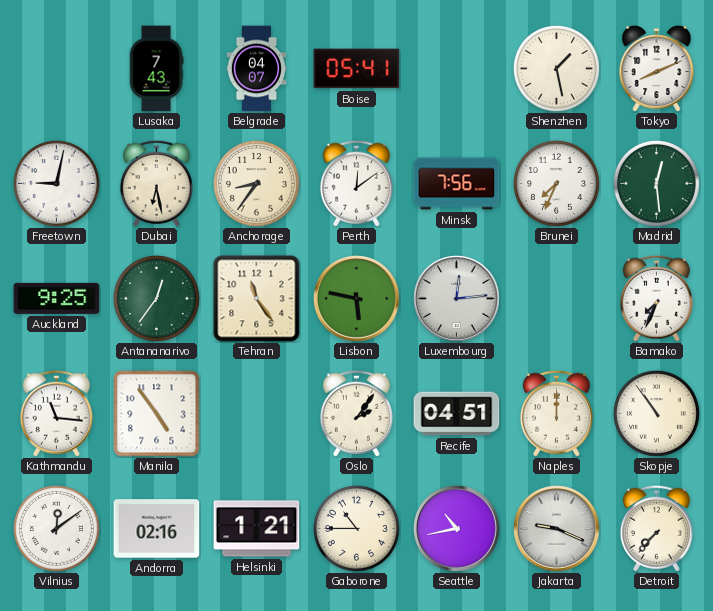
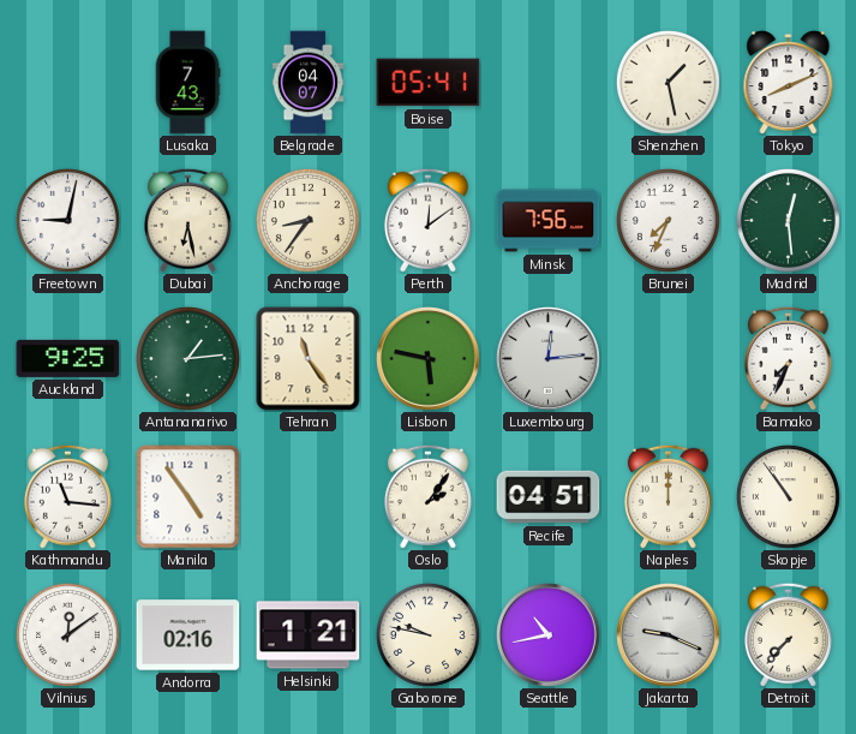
Antananarivo: 12:36 -> 1:14 (187, 358)
Gaborone: 10:45 -> 9:47 (427, 634)
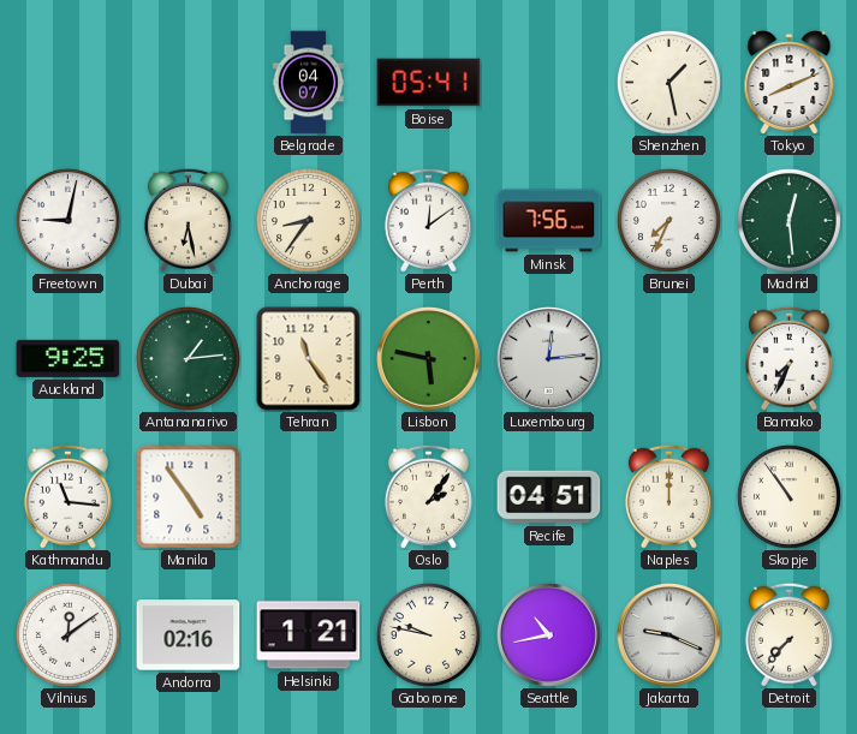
Lusaka: 7:43 -> none (187, 83)
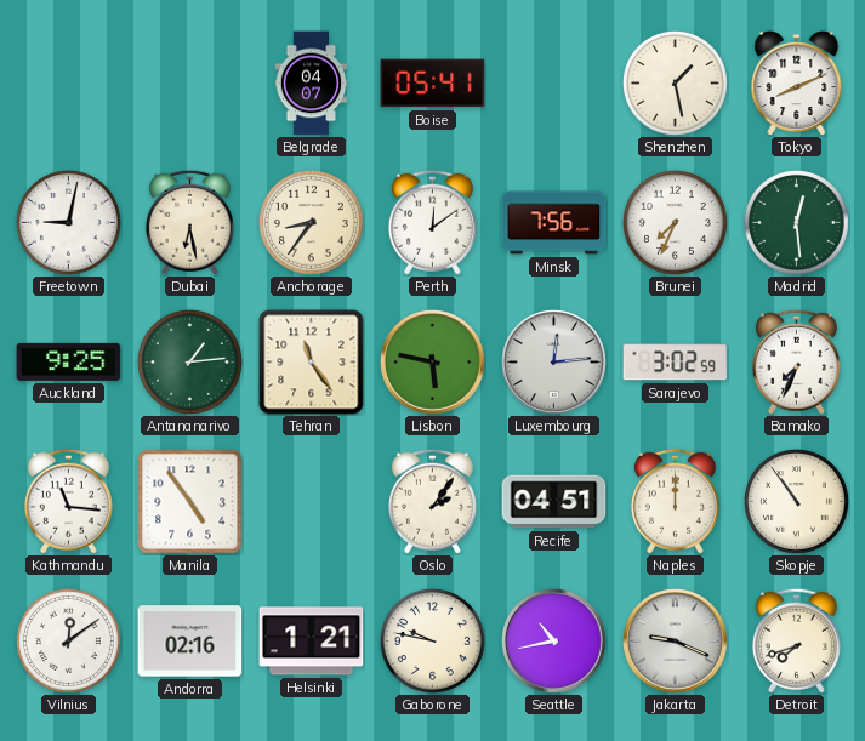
Sarajevo: none -> 3:02 (676, 363)
Detroit: 7:37 -> 7:42 (796, 640)
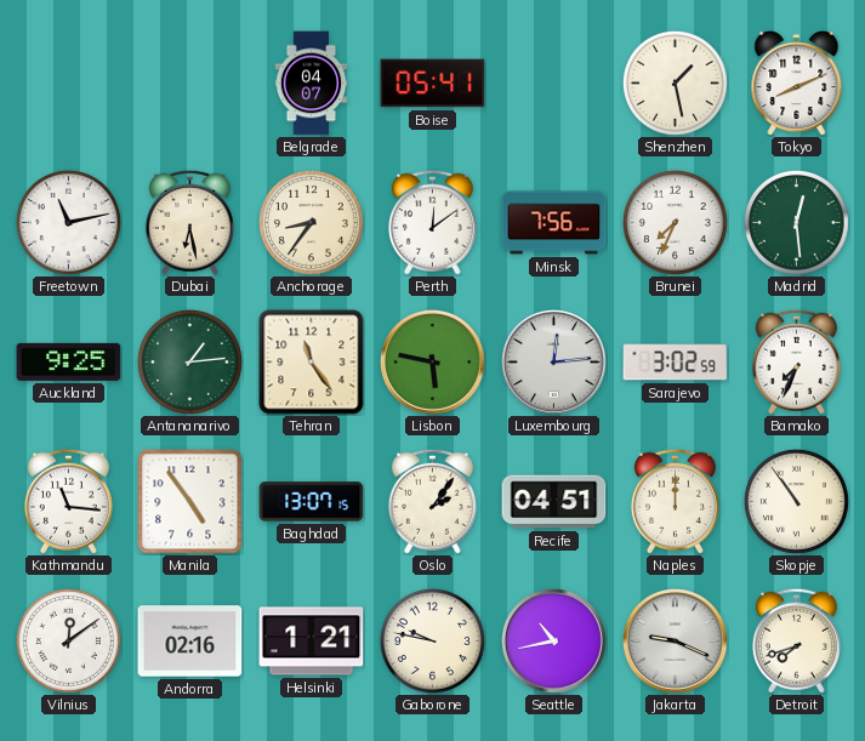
Freetown: 9:02 -> 11:13 (68, 222)
Baghdad: none -> 13:07 (312, 502)
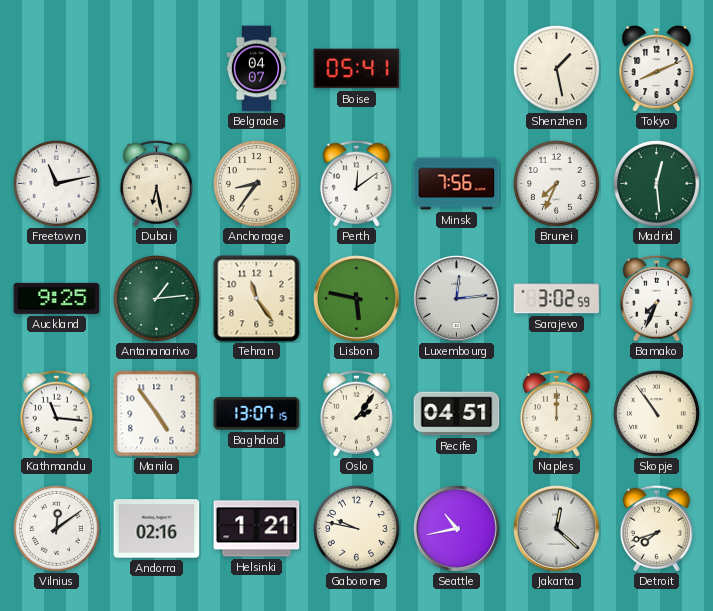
Jakarta: 9:19 -> 12:22 (557, 529)
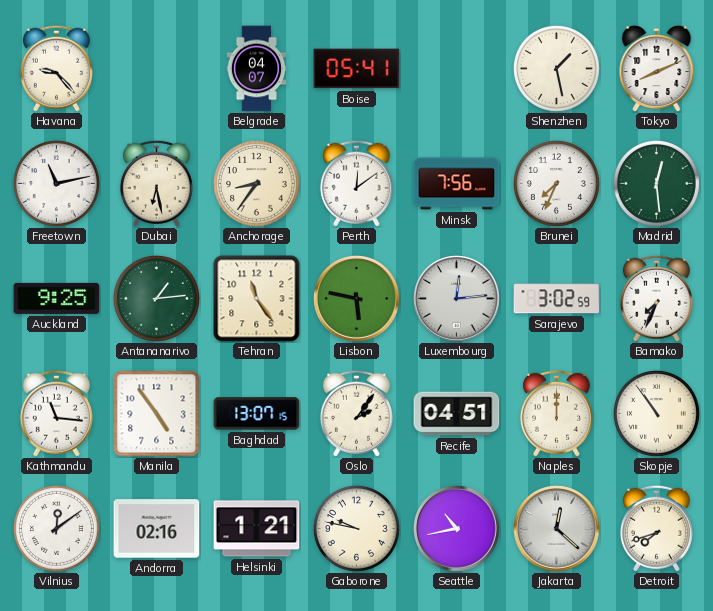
Havana: none -> 9:23 (56, 68)
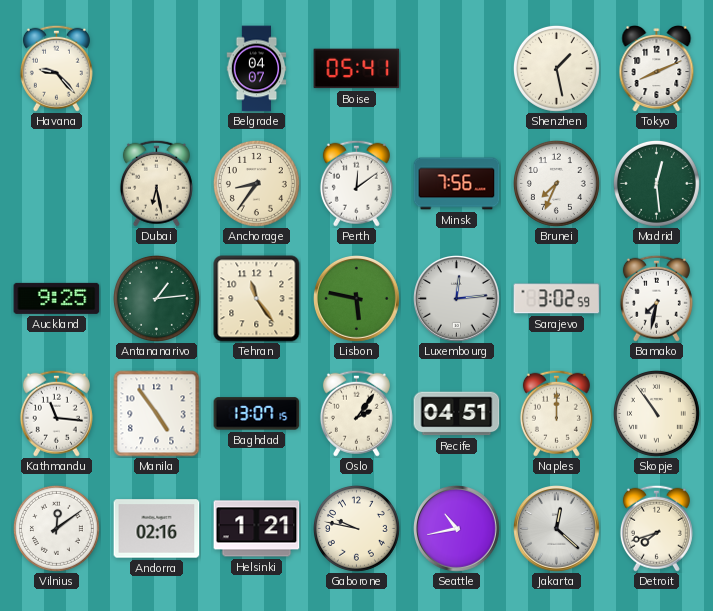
Freetown: 11:13 -> none (56, 183)
Bamako: 7:34 -> 7:32 (656, 298)
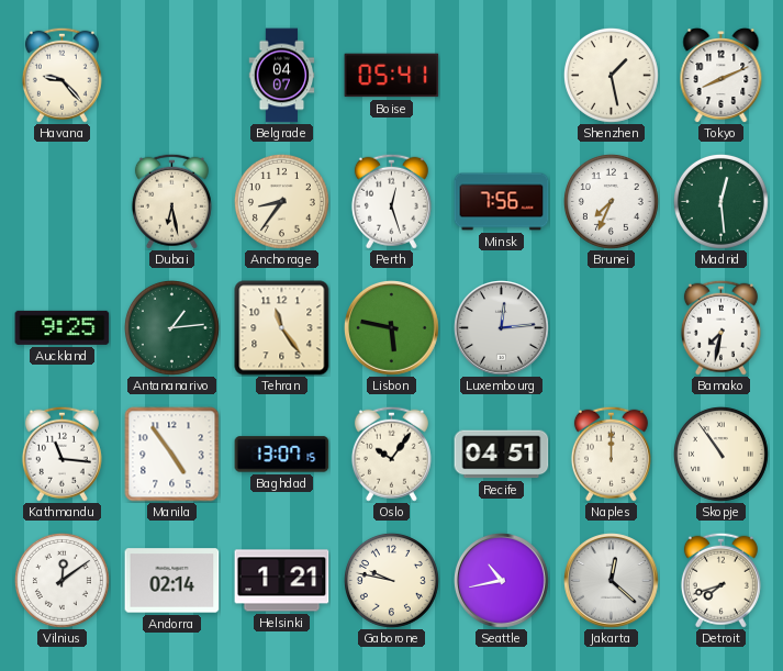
Perth: 12:09 -> 12:27 (391, 201)
Sarajevo: 3:02 -> none (557, 299)
Oslo: 2:06 -> 10:06 (391, 454)
Andorra: 02:16 -> 02:14 (172, 581)
